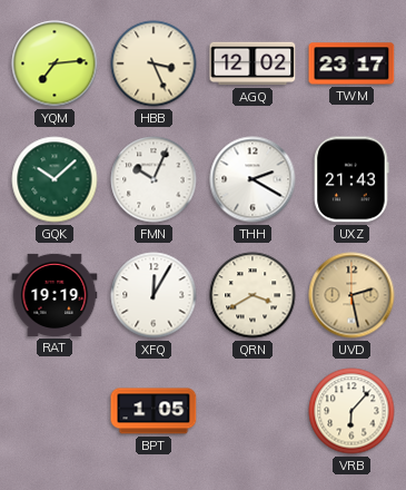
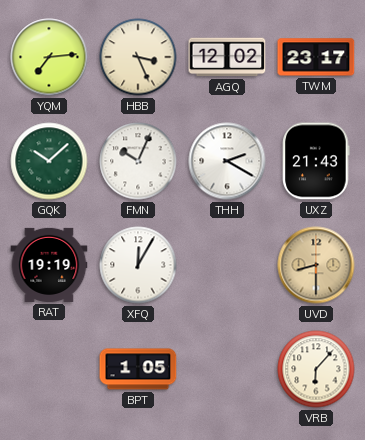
QRN: 3:40 -> none (252, 295)
UVD: 2:28 -> 8:30 (316, 265)
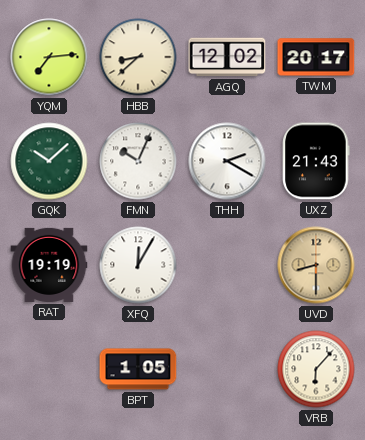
HBB: 3:26 -> 8:38 (138, 57)
TWM: 23:17 -> 20:17 (316, 57)
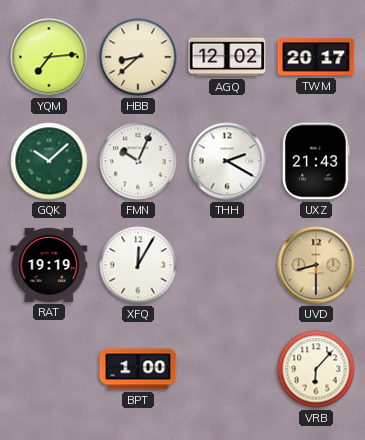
BPT: 1:05 -> 1:00 (138, 369)
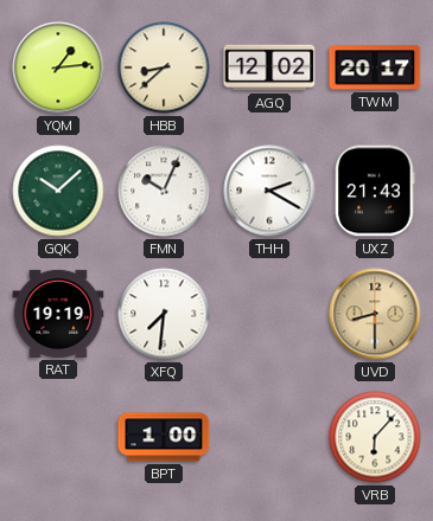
YQM: 7:14 -> 1:14 (58, 67)
XFQ: 12:05 -> 7:31 (164, 314)
